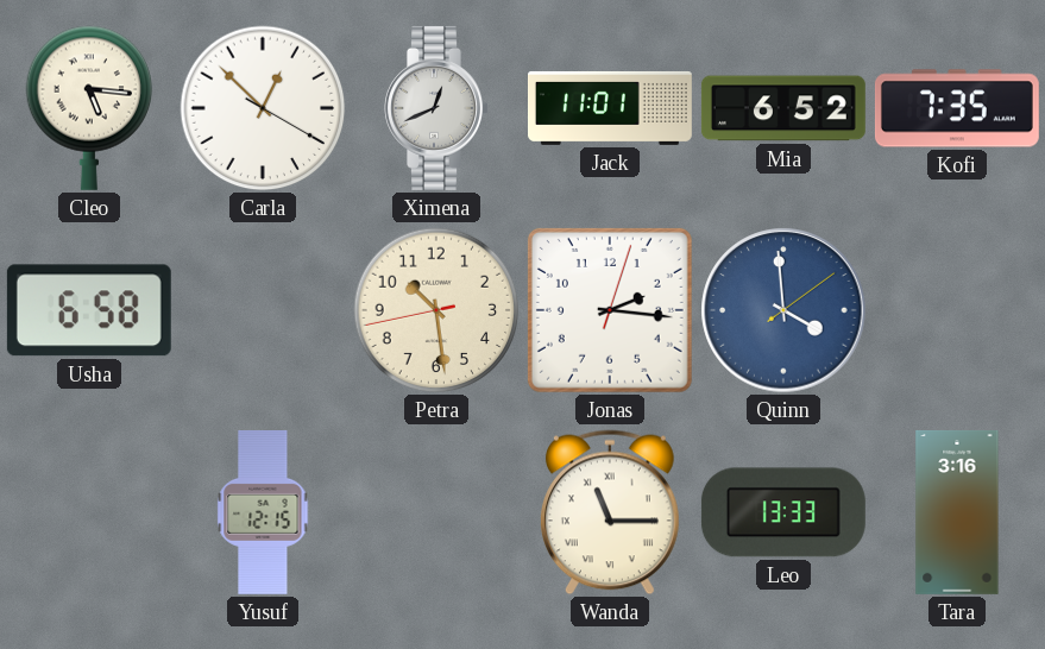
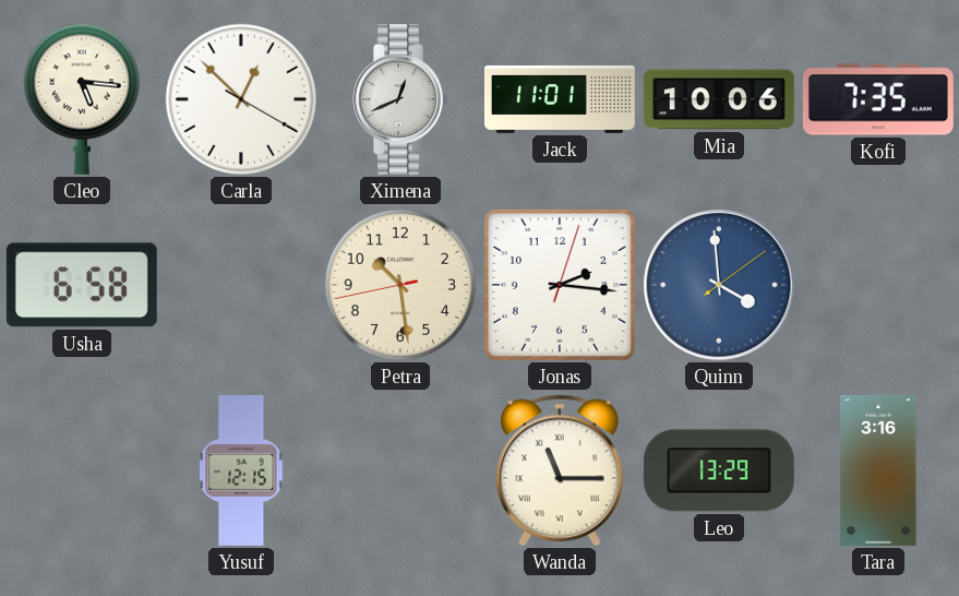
Mia: 6:52 -> 10:06 (719, 99)
Leo: 13:33 -> 13:29 (719, 470)
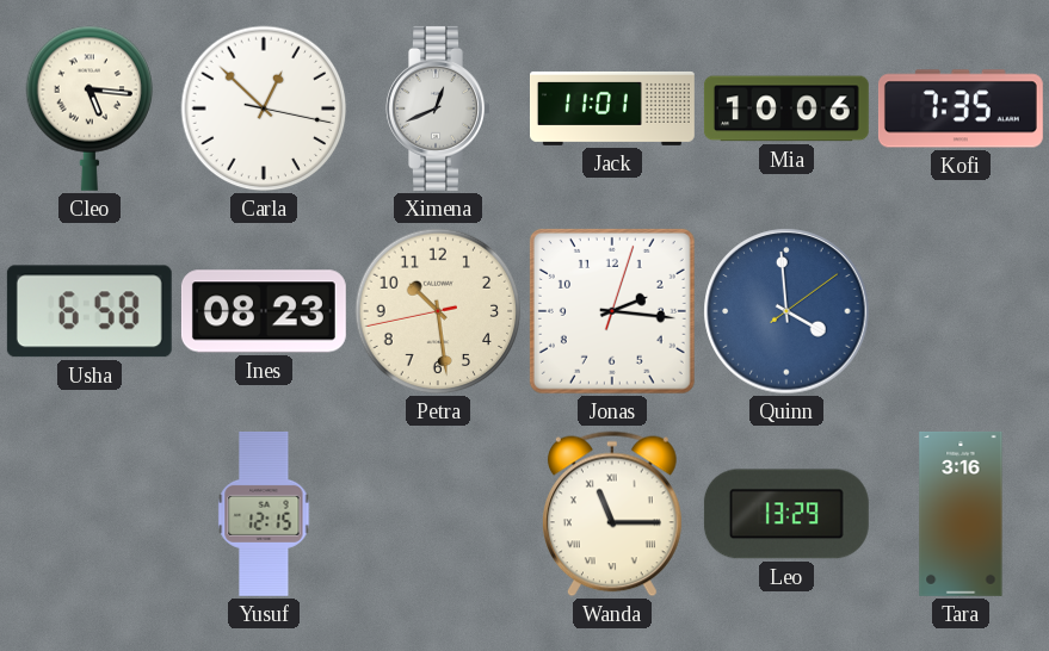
Carla: 12:52:20 -> 12:52:17 (264, 108)
Ines: none -> 08:23 (264, 311)
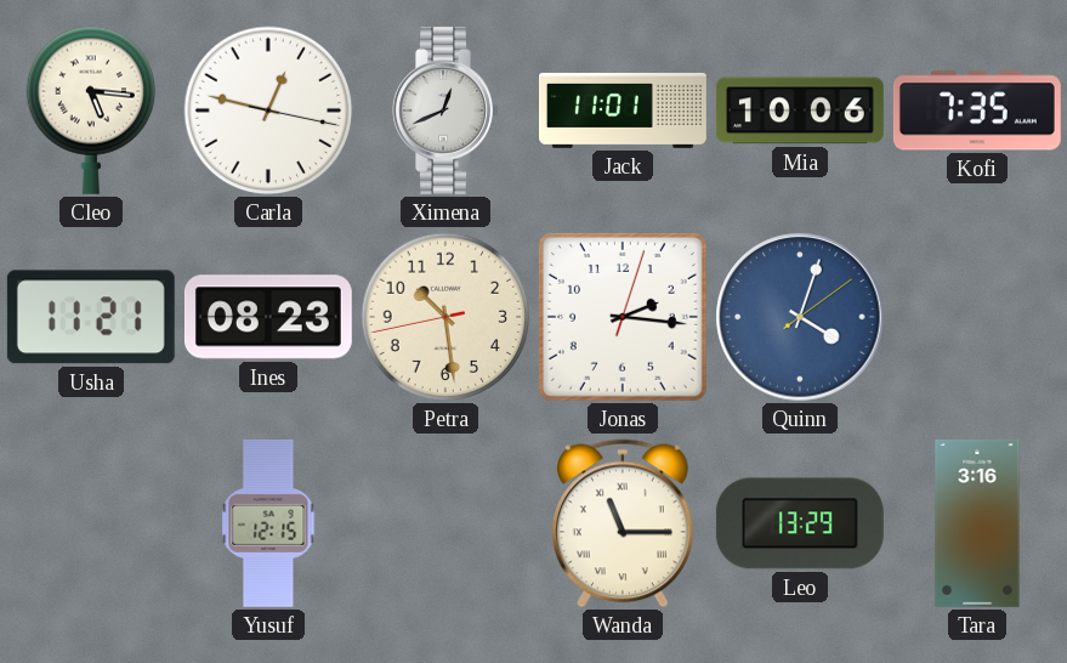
Carla: 12:52 -> 12:47 (268, 110)
Usha: 6:58 -> 11:21 (91, 317)
Quinn: 3:59 -> 4:03 (800, 317)
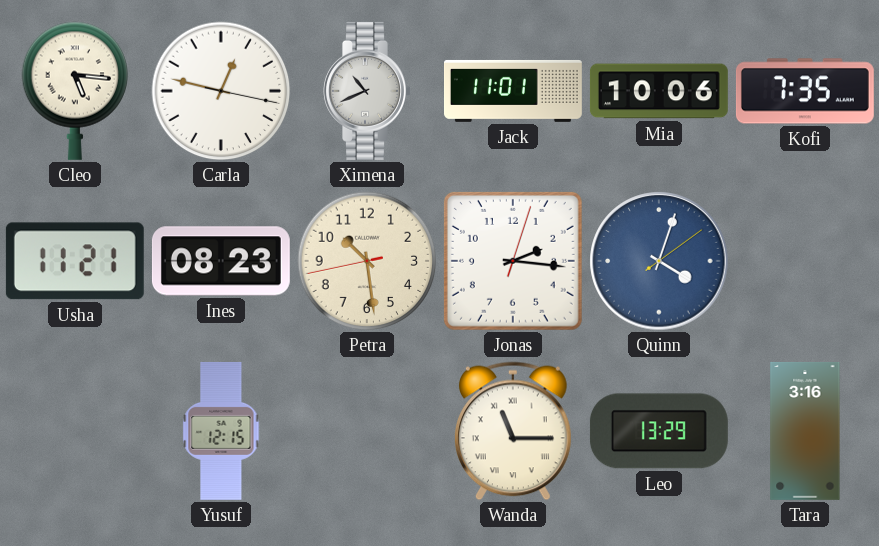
Ximena: 12:41 -> 10:41 (367, 91)
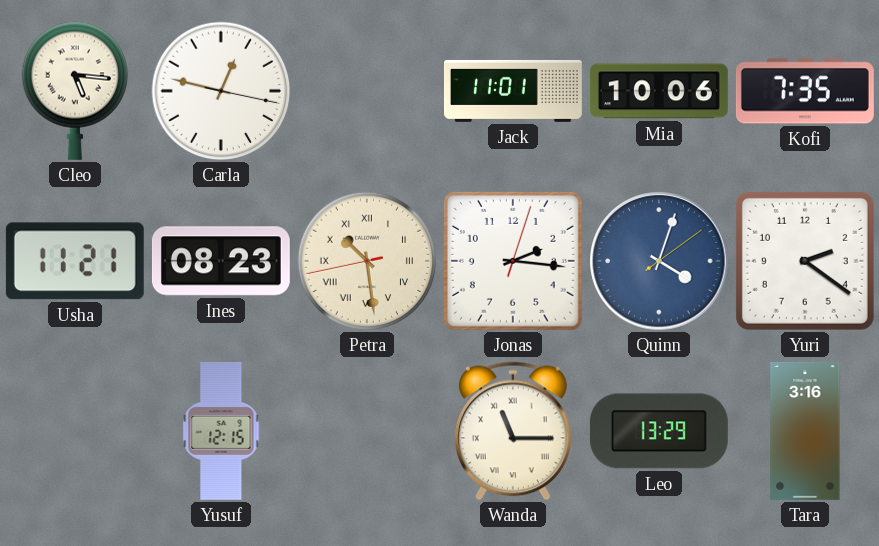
Ximena: 10:41 -> none (367, 91)
Petra numerals: Arabic -> Roman (367, 261)
Yuri: none -> 2:21 (805, 261)
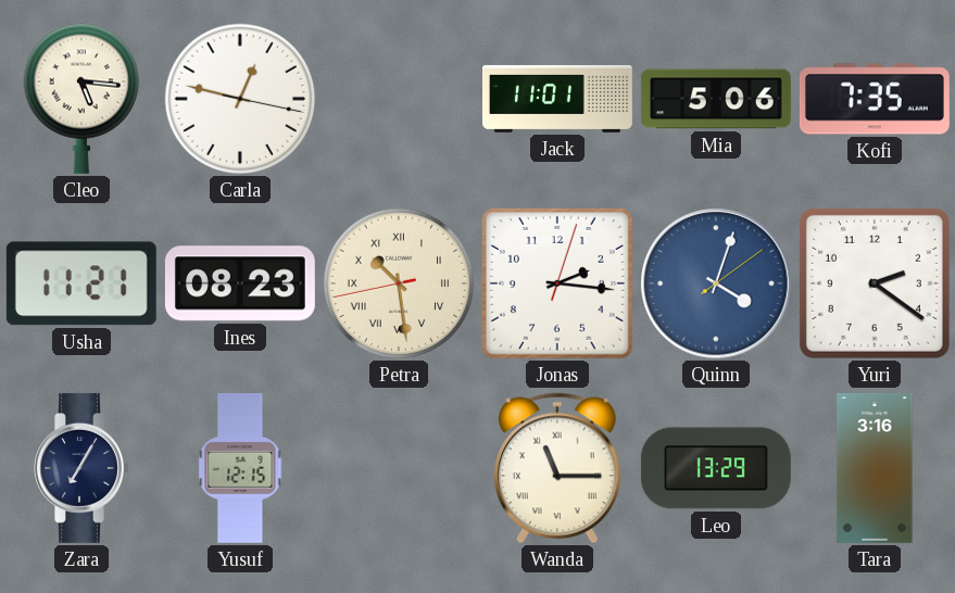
Mia: 10:06 -> 5:06 (716, 99)
Zara: none -> 7:05 (81, 468)
